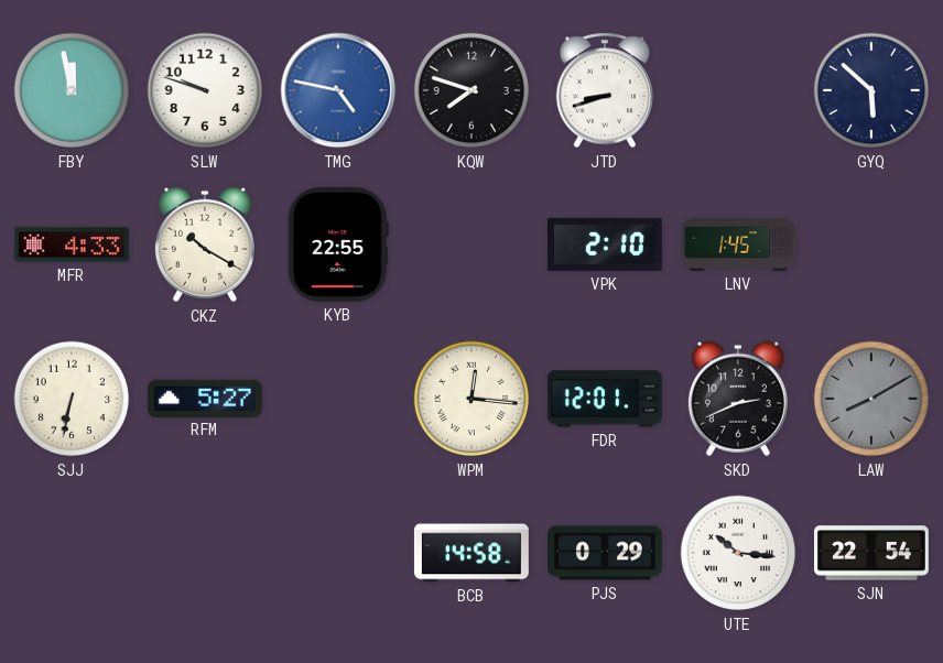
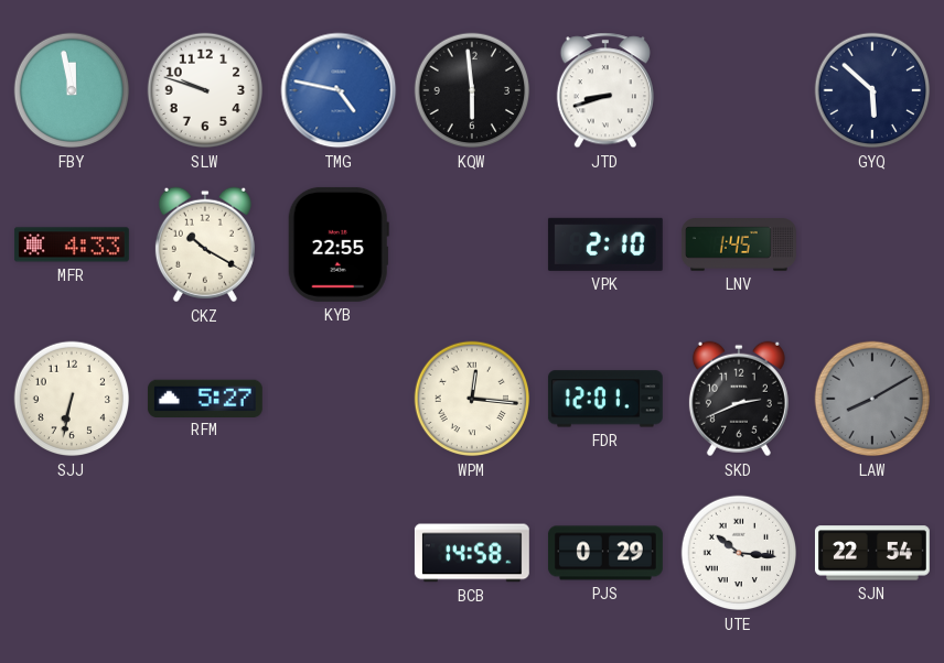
KQW: 7:48 -> 5:59 (472, 90)
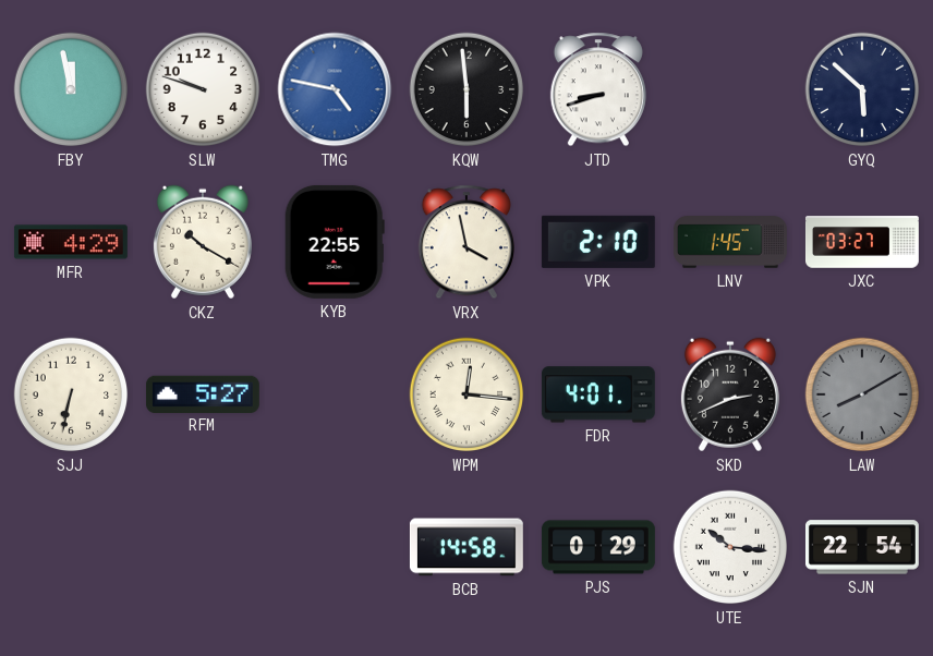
MFR: 4:33 -> 4:29 (71, 242)
VRX: none -> 3:58 (466, 242)
JXC: none -> 03:27 (862, 242)
FDR: 12:01 -> 4:01 (598, 394)
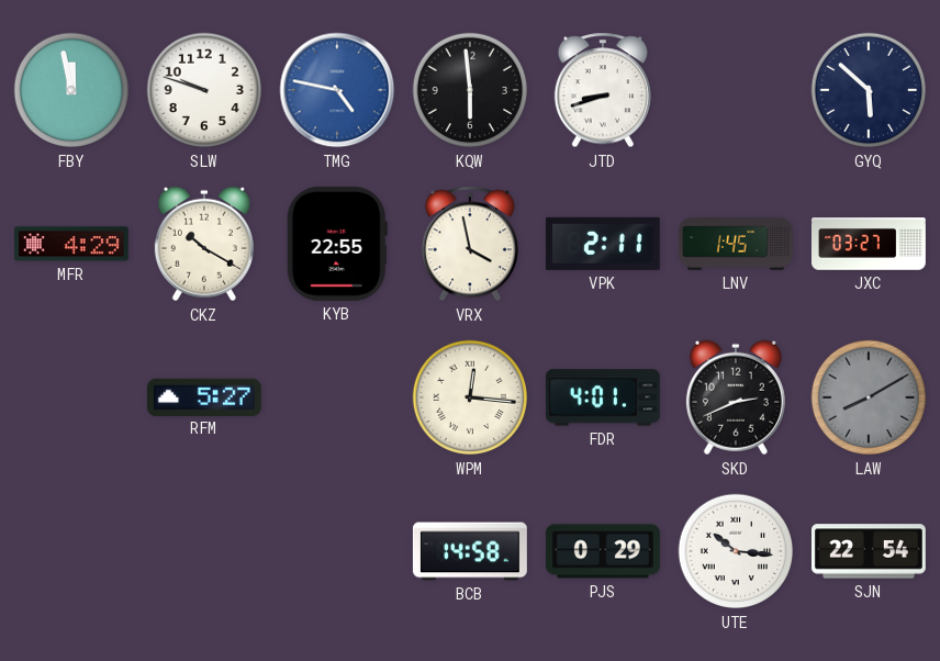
VPK: 2:10 -> 2:11 (603, 244)
SJJ: 6:32 -> none (71, 394)
